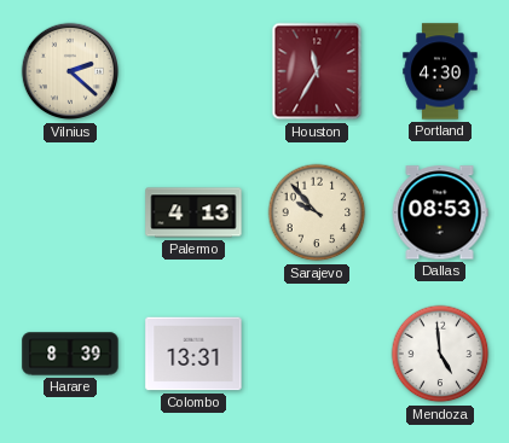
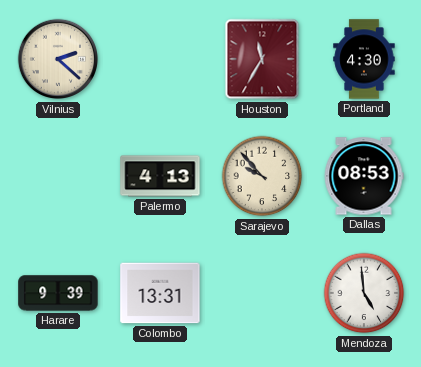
Harare: 8:39 -> 9:39 (58, 293)
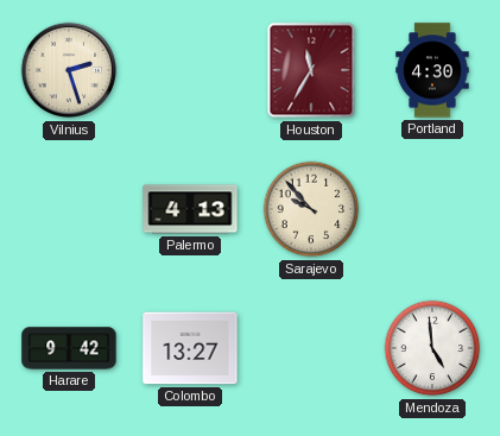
Vilnius: 2:22 -> 2:27 (69, 70)
Dallas: 08:53 -> none (364, 176)
Harare: 9:39 -> 9:42 (69, 348)
Colombo: 13:31 -> 13:27 (190, 348)
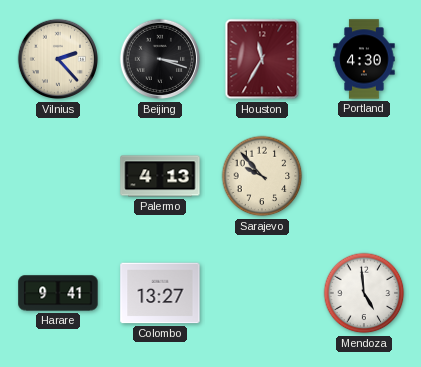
Vilnius: 2:27 -> 2:23 (58, 59)
Beijing: none -> 3:18 (160, 59)
Harare: 9:42 -> 9:41 (58, 293)
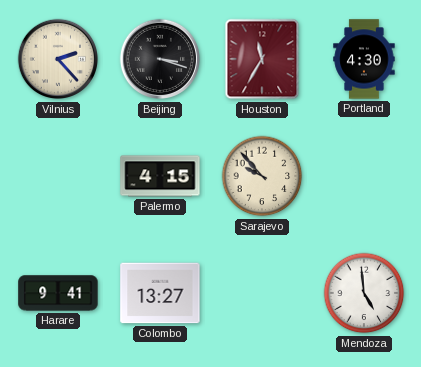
Palermo: 4:13 -> 4:15 (160, 176)
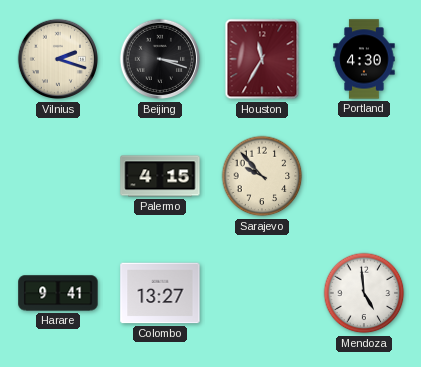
Vilnius: 2:23 -> 2:18 (58, 59)
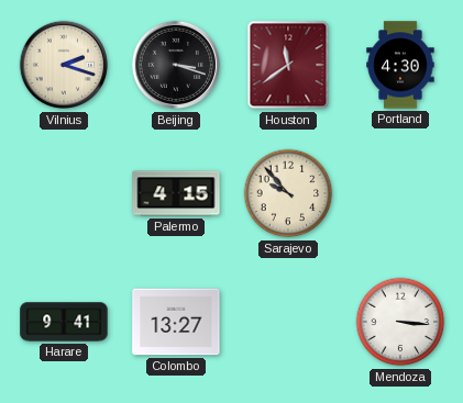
Houston: 11:35 -> 11:39 (288, 65)
Mendoza: 4:59 -> 3:16 (400, 322)
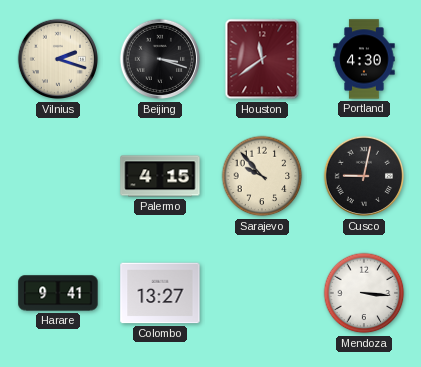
Cusco: none -> 9:02 (364, 176)
